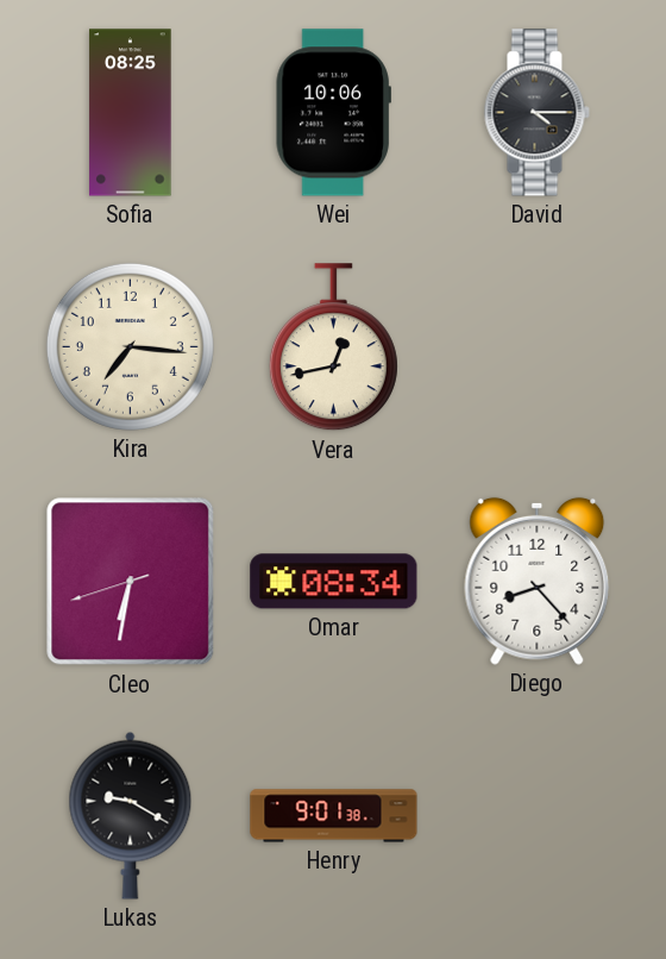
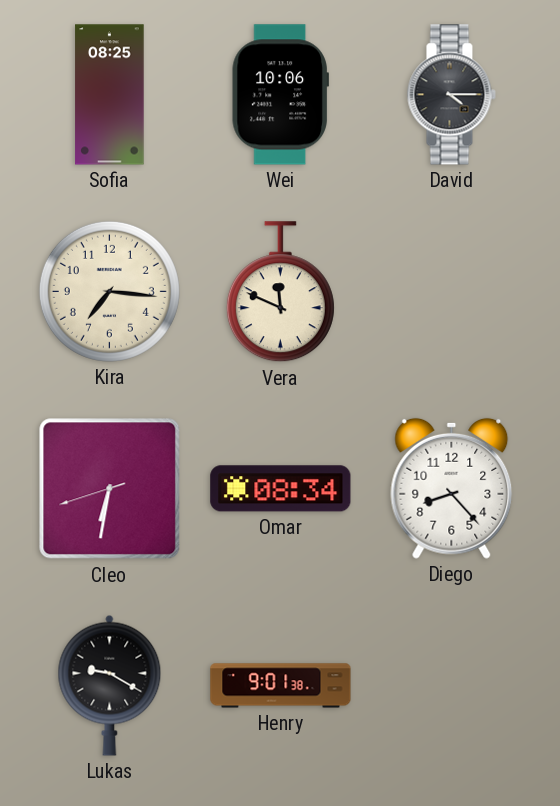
Vera: 12:43 -> 11:49 (280, 292)
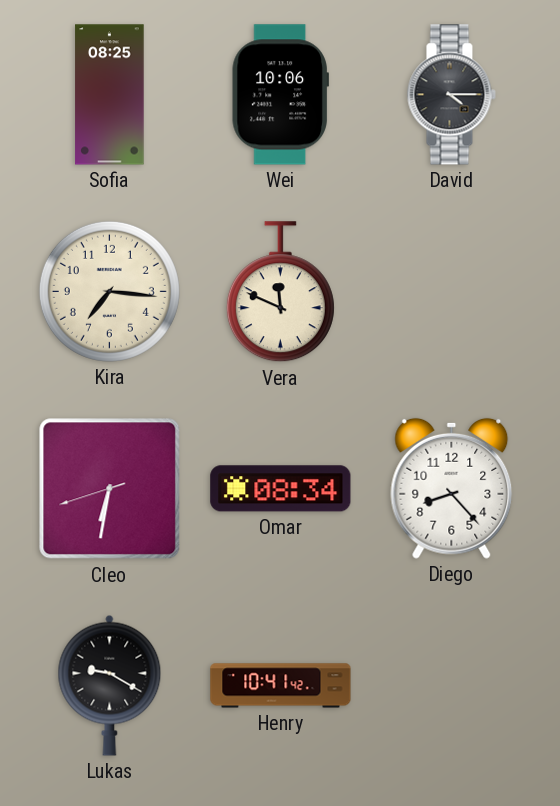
Henry: 9:01 -> 10:41 (281, 686)
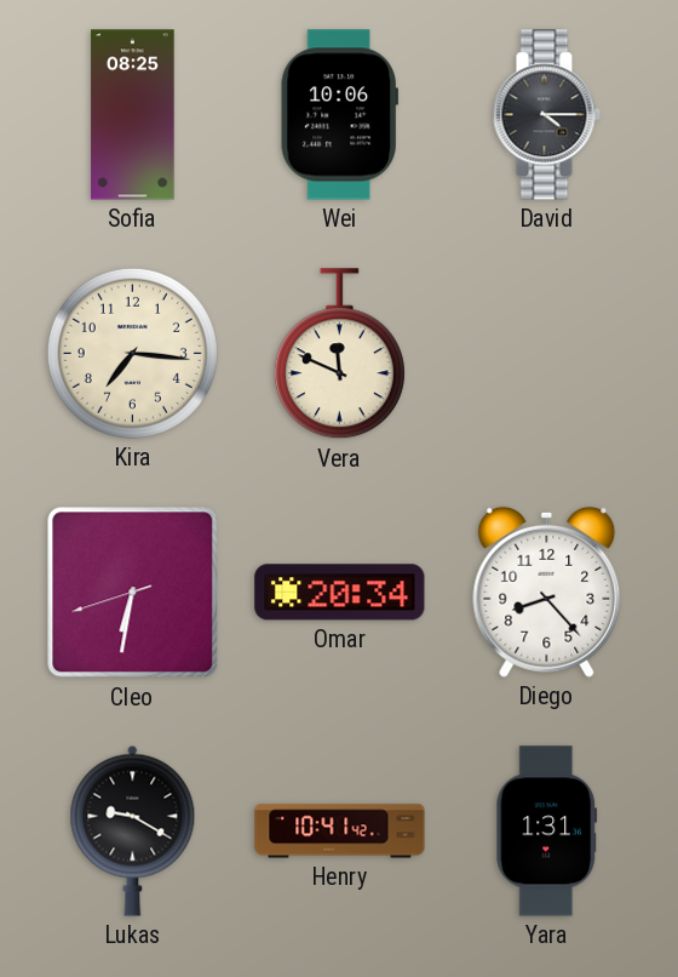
Omar: 08:34 -> 20:34 (340, 593)
Yara: none -> 1:31 (547, 832)
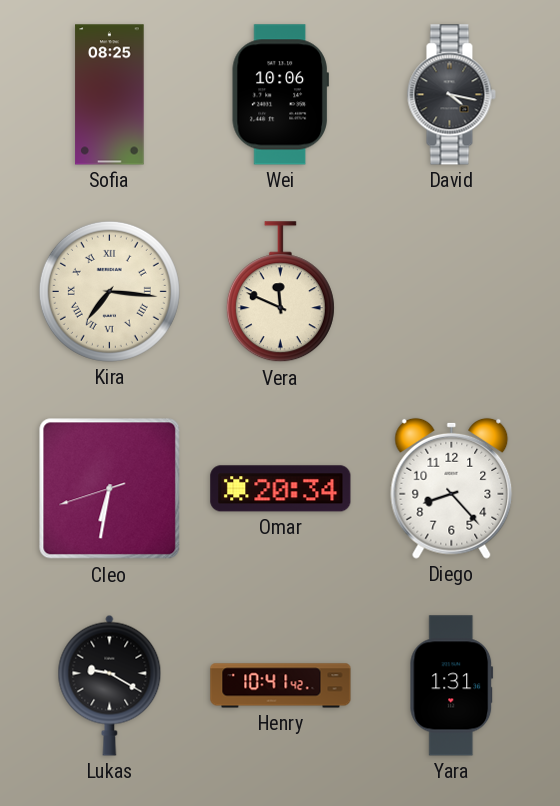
David: 4:15 -> 4:17 (451, 95)
Kira numerals: Arabic -> Roman (109, 291)
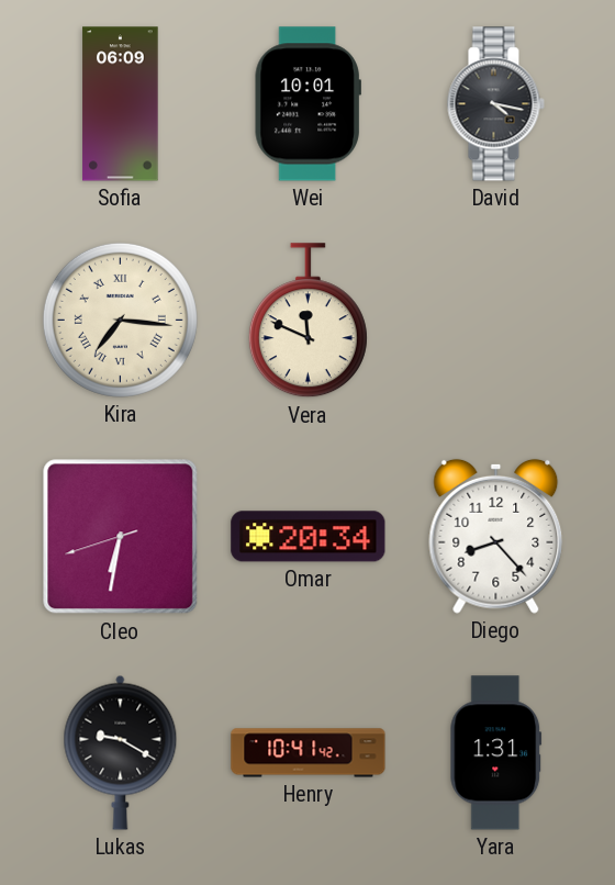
Sofia: 08:25 -> 06:09 (121, 104)
Wei: 10:06 -> 10:01 (307, 104)
